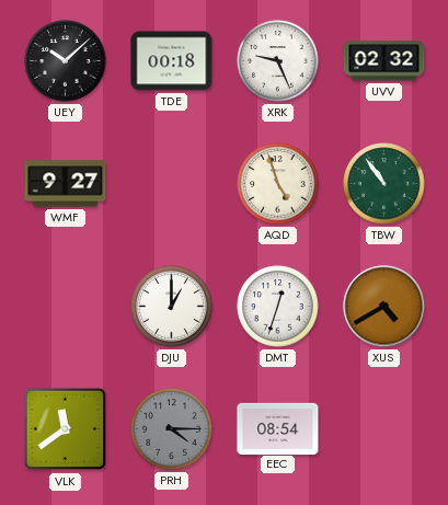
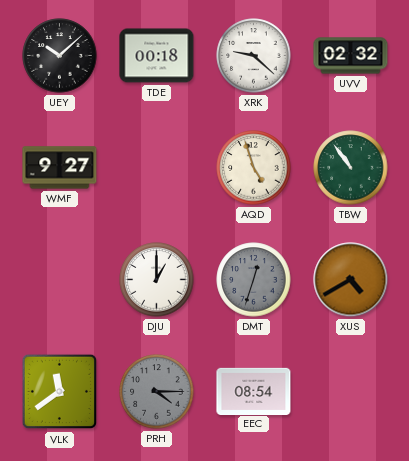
XRK: 9:26 -> 9:22 (254, 56)
DMT dial: white -> grey (254, 280)
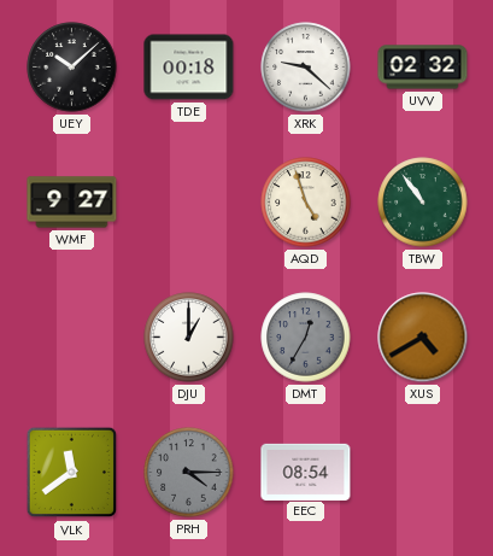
DMT: 12:33 -> 12:35 (306, 338)
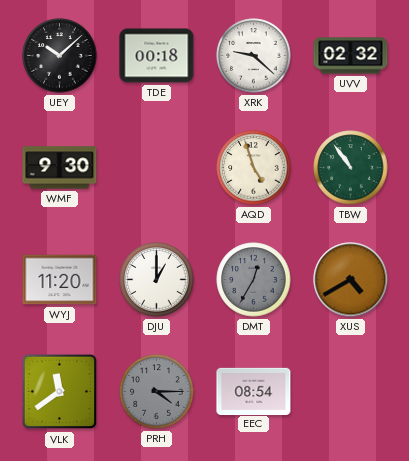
WMF: 9:27 -> 9:30 (60, 168)
WYJ: none -> 11:20 (60, 280)
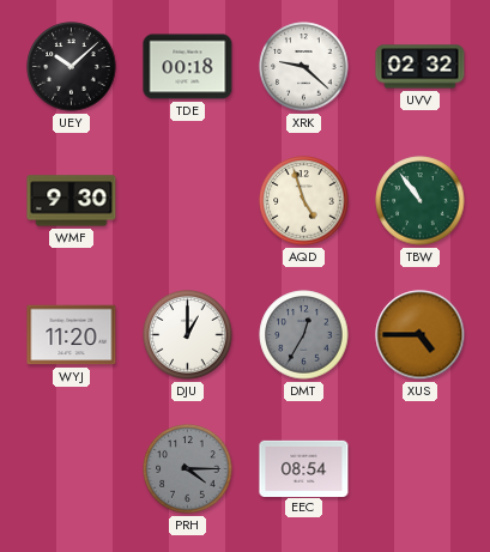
XUS: 4:40 -> 4:45 (421, 335)
VLK: 11:39 -> none (60, 392)
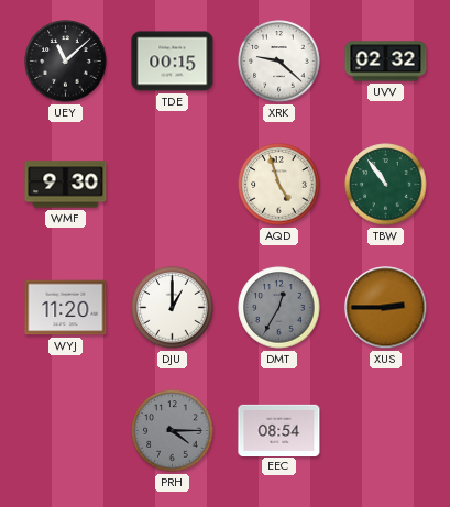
UEY: 10:08 -> 11:08 (66, 62)
TDE: 00:18 -> 00:15 (173, 62)
XUS: 4:45 -> 2:45 (386, 308)
